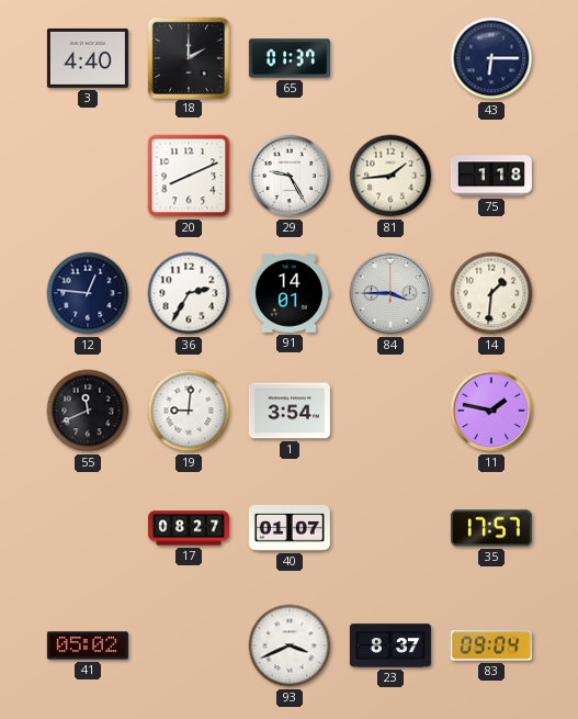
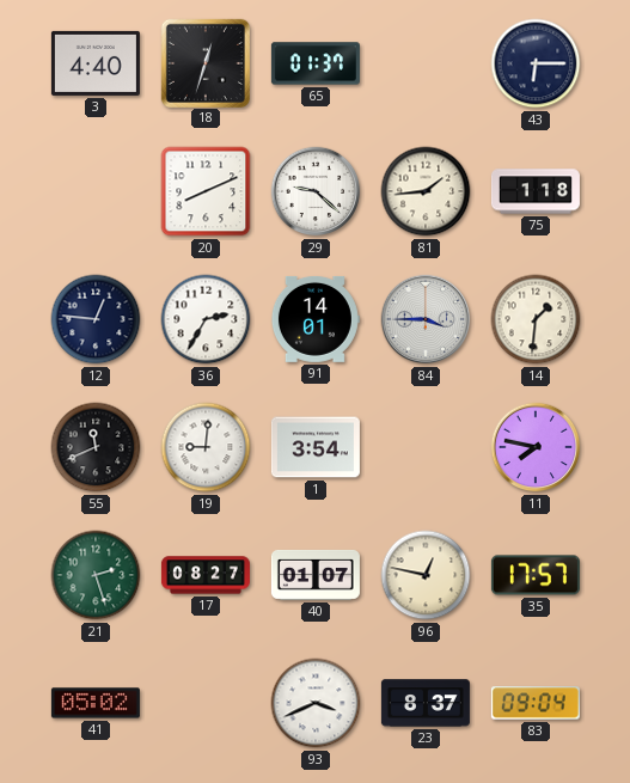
18: 2:00 -> 12:33 (204, 62)
29: 9:25 -> 9:22 (316, 191)
11: 1:47 -> 7:47 (536, 447)
21: none -> 2:27 (96, 575)
96: none -> 12:47 (426, 575)
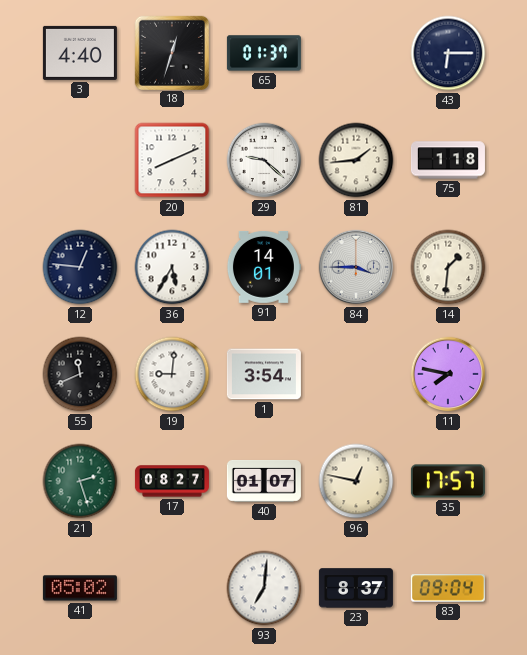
36: 2:35 -> 5:35 (172, 267)
93: 3:41 -> 7:01 (264, 588)
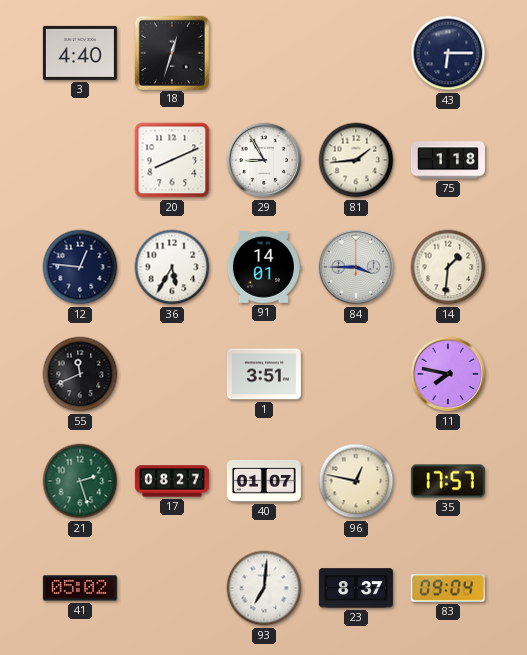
65: 01:37 -> none (264, 53)
29: 9:22 -> 8:55 (264, 160)
19: 9:01 -> none (172, 374)
1: 3:54 -> 3:51 (264, 374)
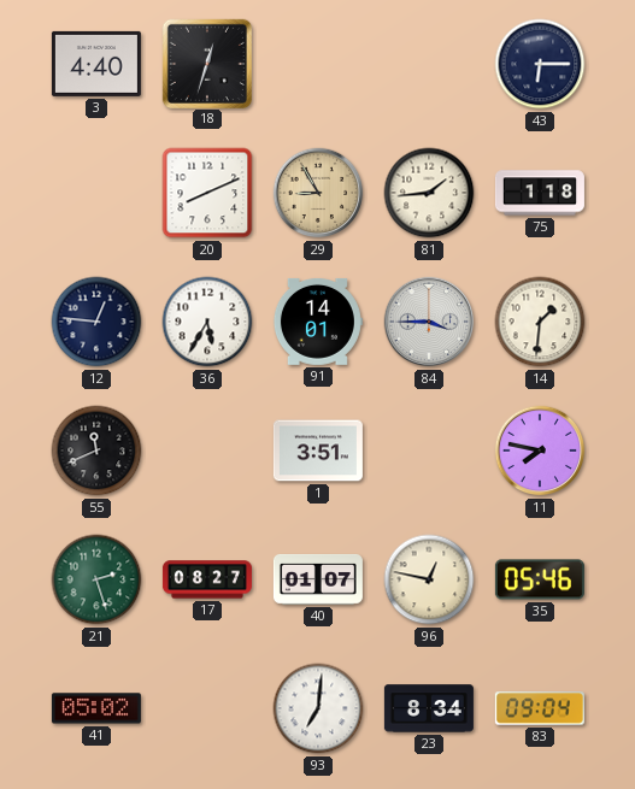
29 dial: white -> champagne (318, 193)
35: 17:57 -> 05:46 (540, 579)
23: 8:37 -> 8:34 (429, 708)
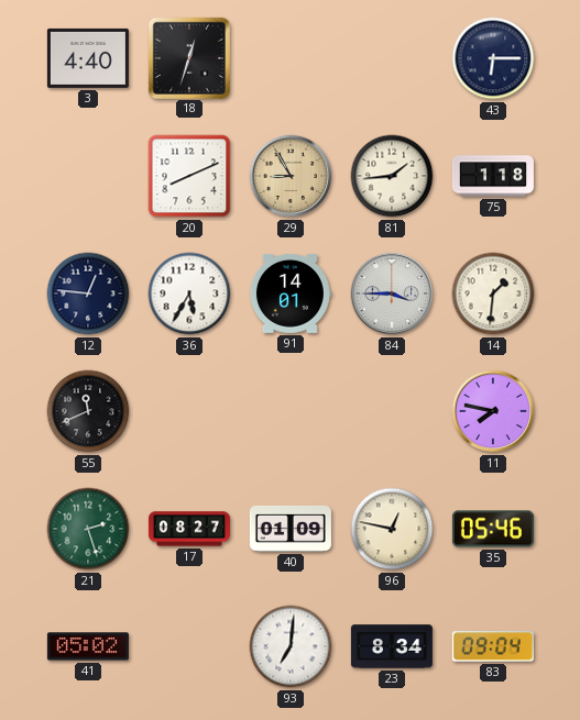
1: 3:51 -> none (318, 451)
40: 01:07 -> 01:09 (291, 529)
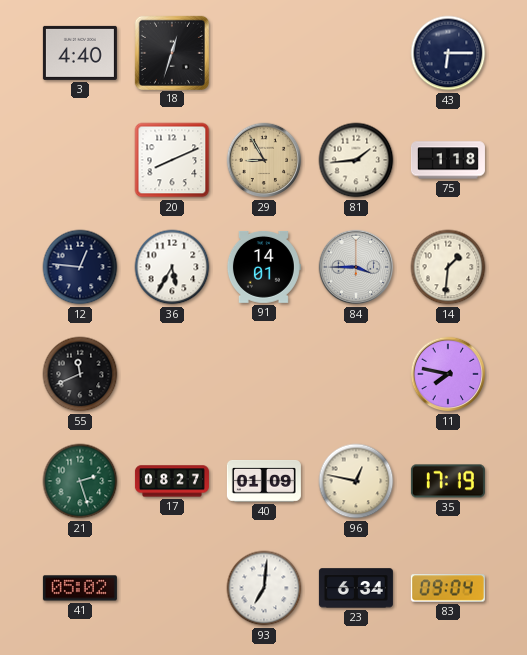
35: 05:46 -> 17:19 (448, 481)
23: 8:34 -> 6:34 (356, 588)
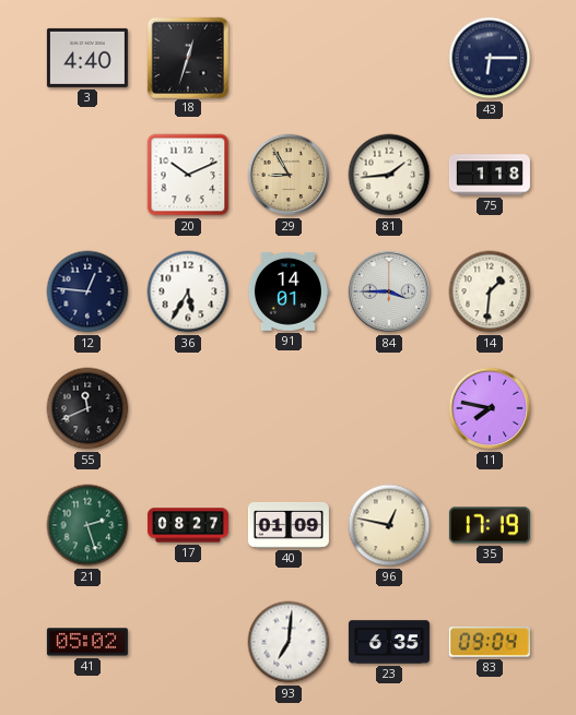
20: 8:11 -> 10:11 (188, 175)
23: 6:34 -> 6:35 (389, 642)
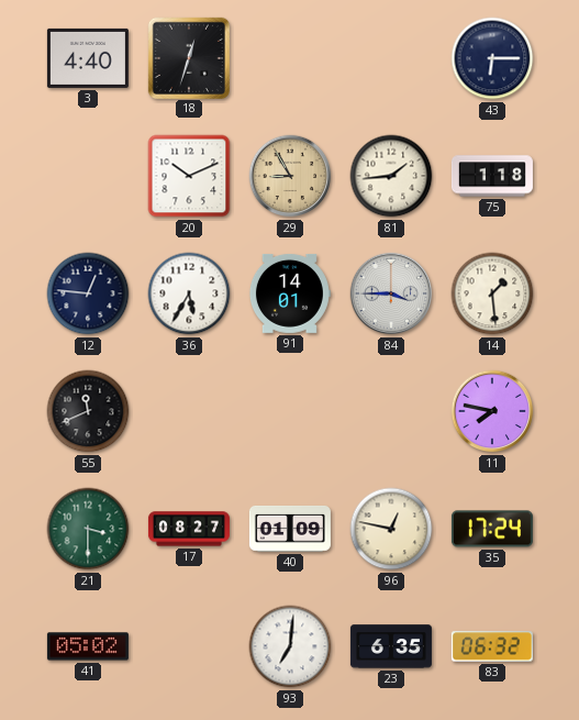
14: 1:31 -> 1:29 (492, 293)
21: 2:27 -> 3:30 (88, 529)
35: 17:19 -> 17:24 (492, 529)
83: 09:04 -> 06:32 (492, 646)
